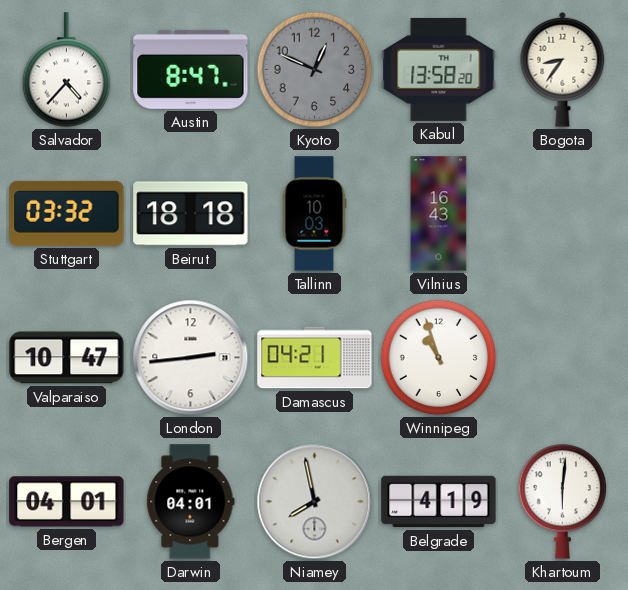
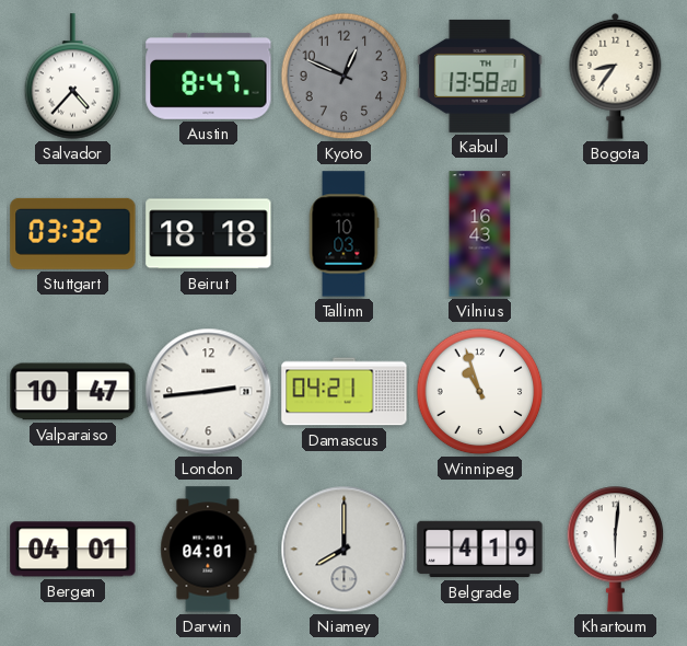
Niamey: 7:58 -> 8:00 (345, 550)
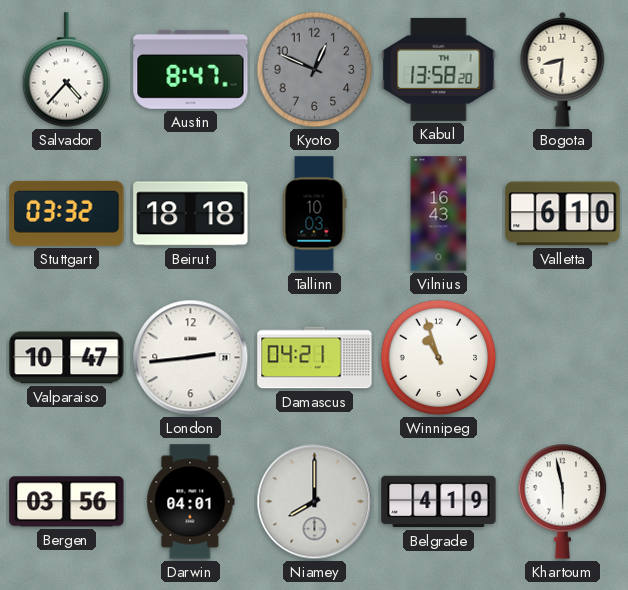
Bogota: 8:36 -> 8:31 (563, 69)
Valletta: none -> 6:10 (563, 214)
Bergen: 04:01 -> 03:56 (67, 502)
Khartoum: 6:01 -> 5:58 (563, 502)
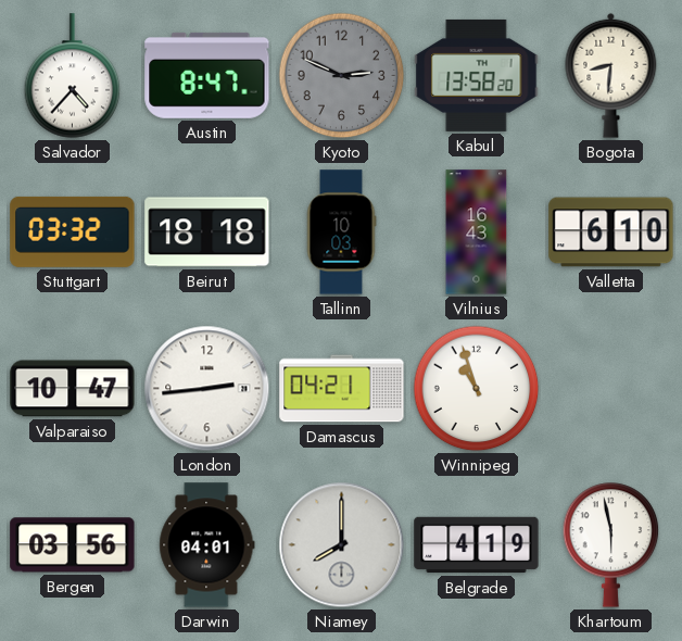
Kyoto: 12:49 -> 2:49 (342, 76)
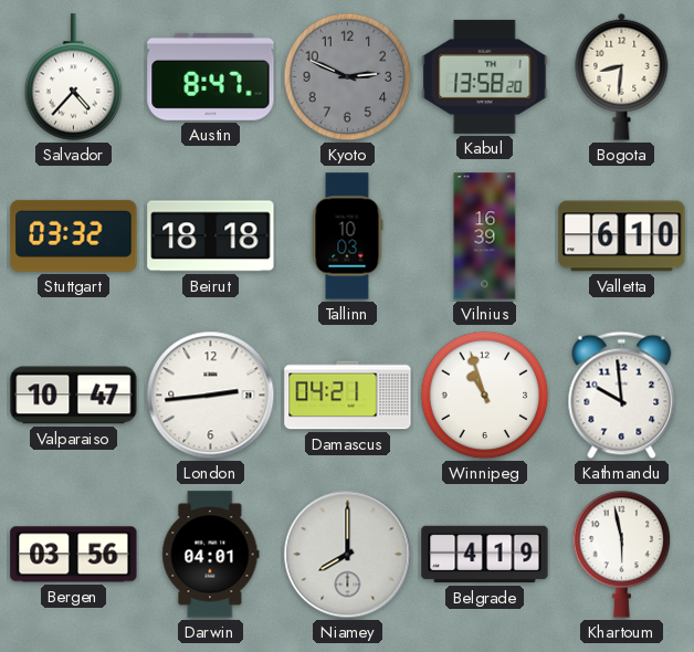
Vilnius: 16:43 -> 16:39 (485, 236)
Kathmandu: none -> 9:59 (622, 396)
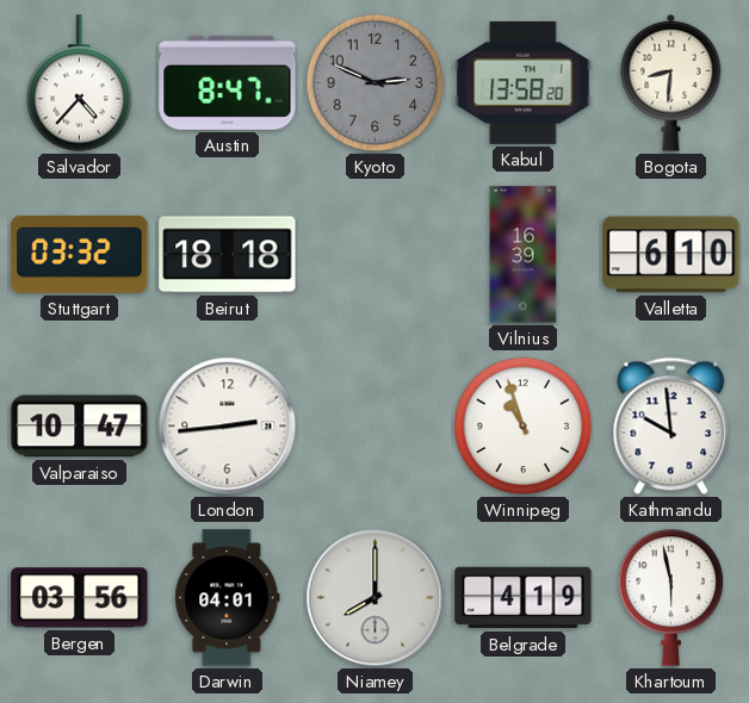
Tallinn: 10:03 -> none (347, 236)
Damascus: 04:21 -> none (348, 396)
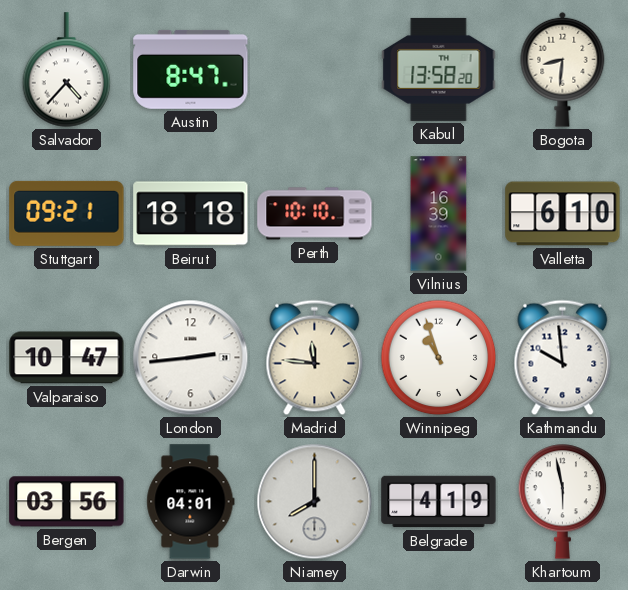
Kyoto: 2:49 -> none (376, 83)
Stuttgart: 03:32 -> 09:21 (67, 213)
Perth: none -> 10:10 (315, 214)
Madrid: none -> 11:46 (315, 358)
